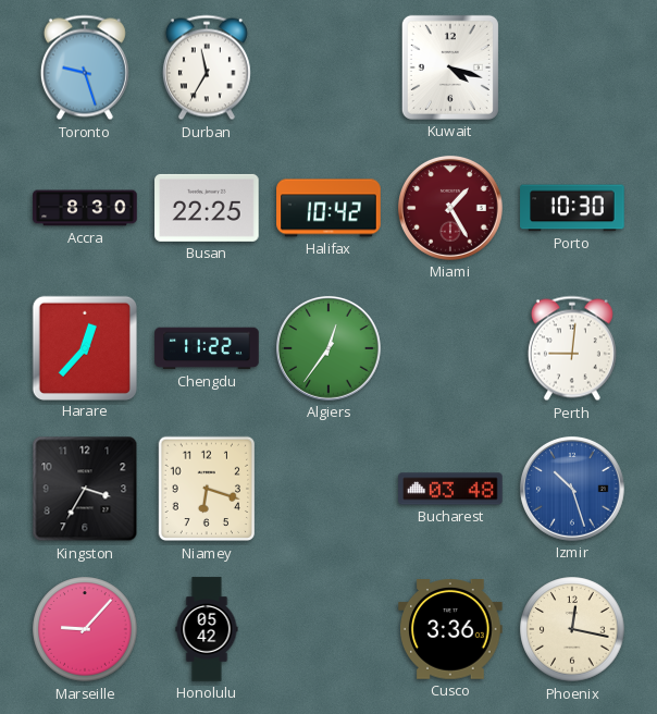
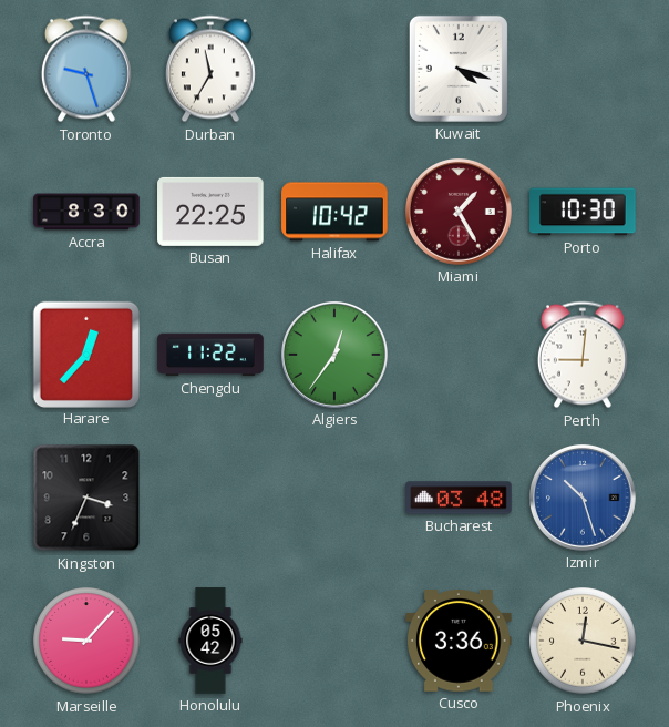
Kingston: 3:35 -> 3:34 (86, 498)
Niamey: 6:18 -> none (207, 489)
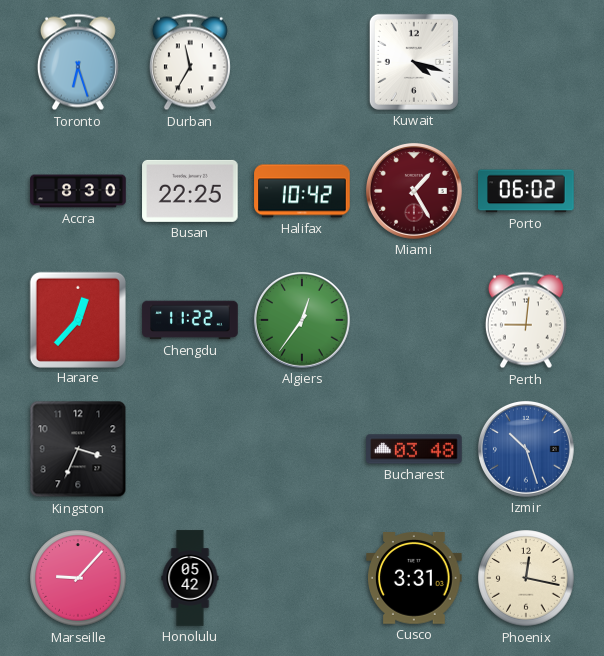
Toronto: 9:27 -> 6:27 (78, 62)
Porto: 10:30 -> 06:02 (526, 191)
Cusco: 3:36 -> 3:31 (414, 579)
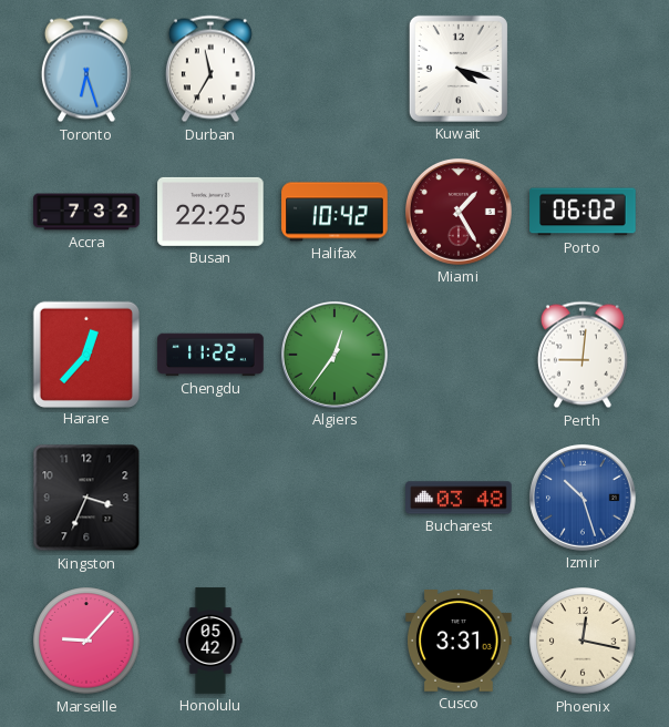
Accra: 8:30 -> 7:32 (86, 212)
